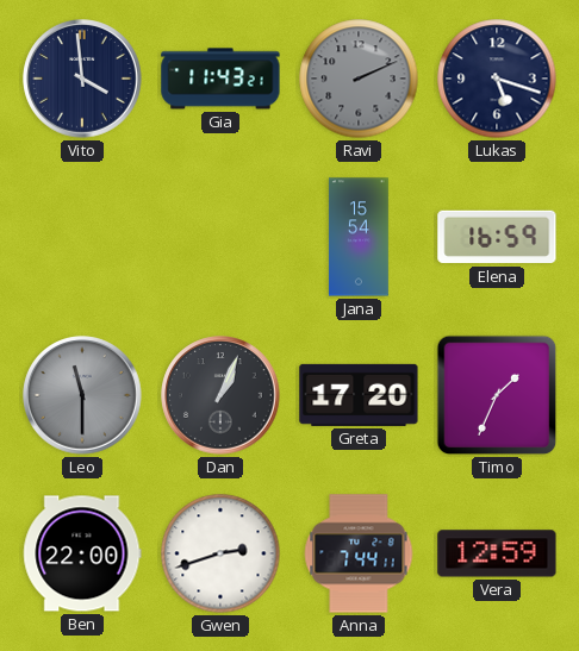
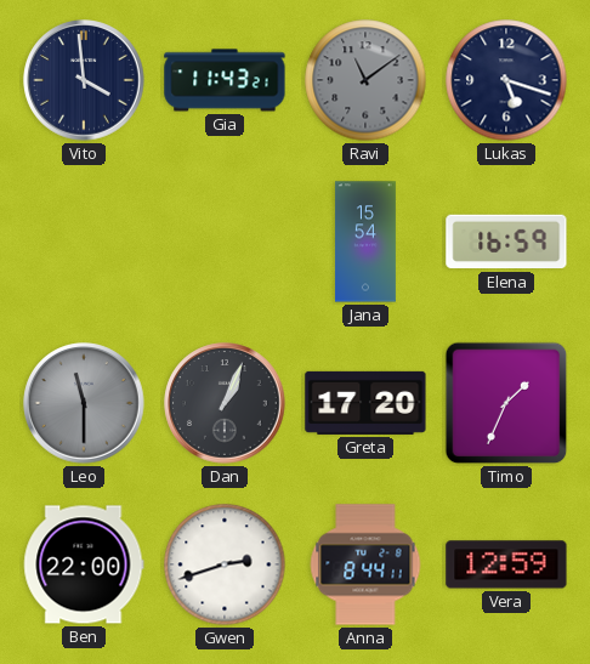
Ravi: 2:11 -> 11:09 (365, 80)
Anna: 7:44 -> 8:44 (365, 564)
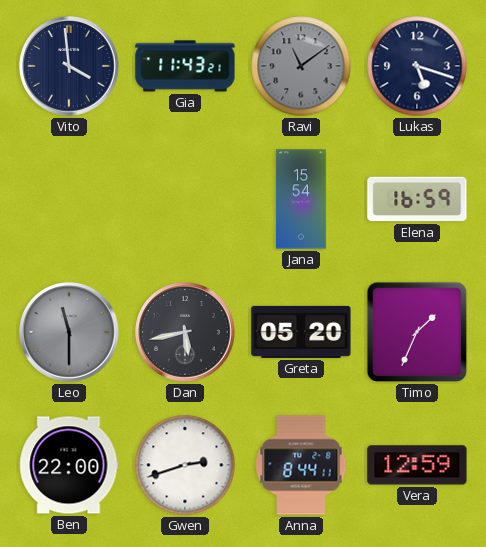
Dan: 1:04 -> 5:43 (185, 332)
Greta: 17:20 -> 05:20 (301, 332)
